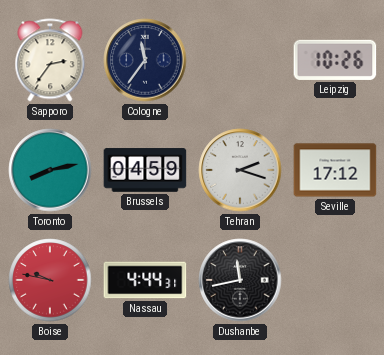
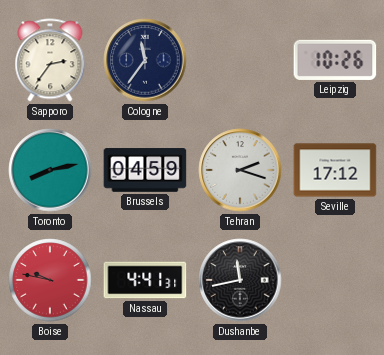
Nassau: 4:44 -> 4:41 (145, 280)
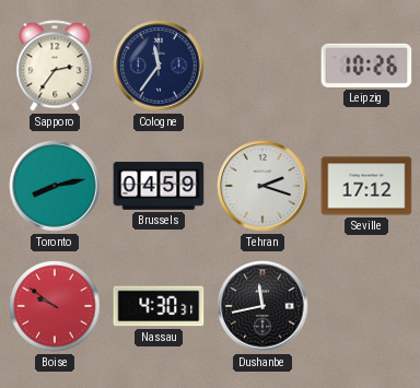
Boise: 9:47 -> 9:51 (55, 306)
Nassau: 4:41 -> 4:30 (159, 306)
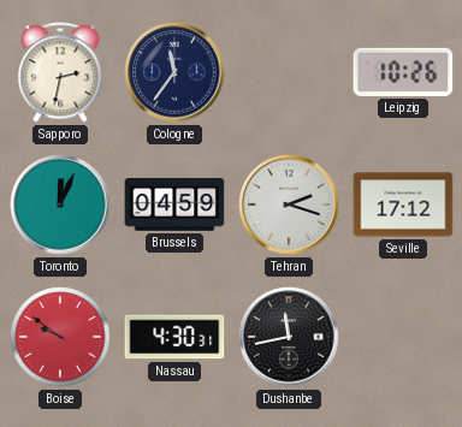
Sapporo: 2:36 -> 2:32 (60, 72)
Toronto: 8:13 -> 12:04 (60, 204)
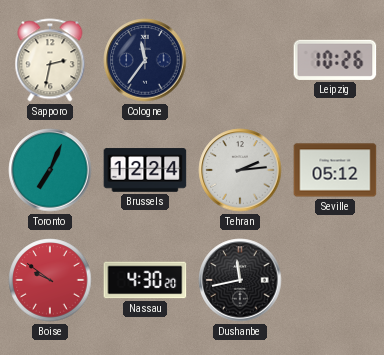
Toronto: 12:04 -> 7:04 (50, 170)
Brussels: 04:59 -> 12:24 (145, 170)
Tehran: 2:18 -> 2:14 (240, 170)
Seville: 17:12 -> 05:12 (335, 170)
Nassau: 4:30:31 -> 4:30:20 (145, 280)
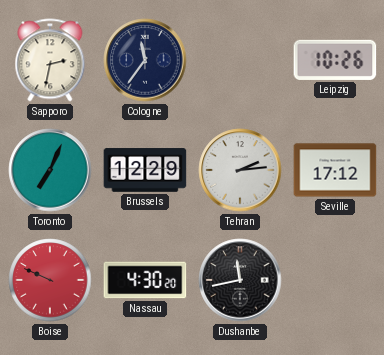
Brussels: 12:24 -> 12:29 (145, 170)
Seville: 05:12 -> 17:12 (335, 170)
Boise: 9:51 -> 9:49 (50, 280)
